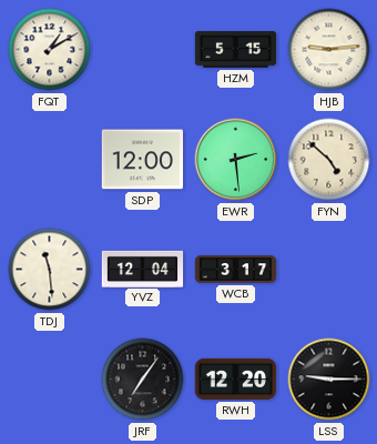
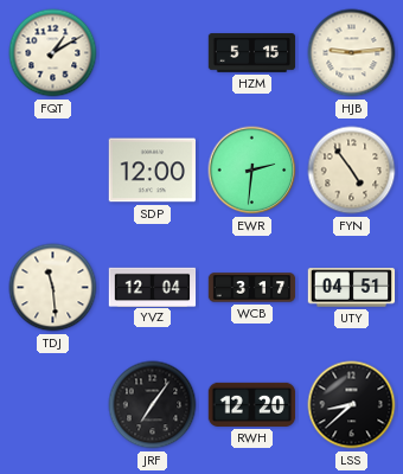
EWR: 2:29 -> 2:31 (252, 171)
FYN: 4:52 -> 4:54 (352, 171)
UTY: none -> 04:51 (352, 288)
LSS: 9:15 -> 8:38 (352, 405)
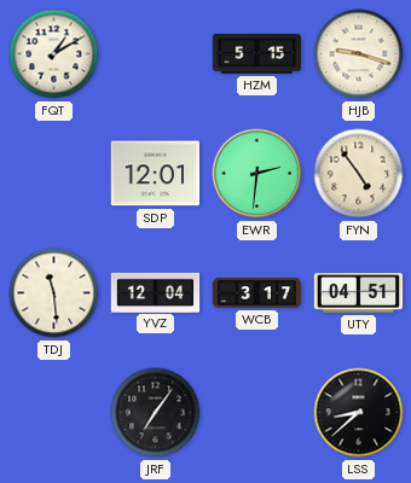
HJB: 9:14 -> 9:18 (359, 54)
SDP: 12:00 -> 12:01 (155, 174)
RWH: 12:20 -> none (252, 404)
